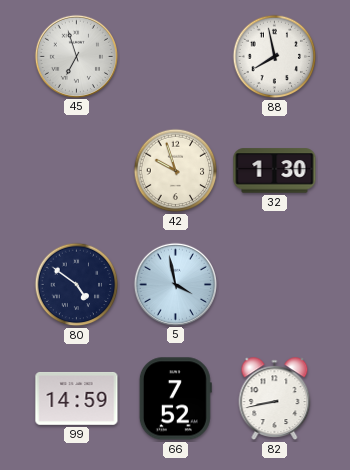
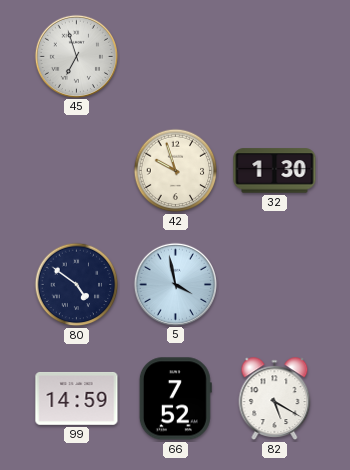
88: 7:58 -> none (275, 57)
82: 8:43 -> 5:20 (275, 399)
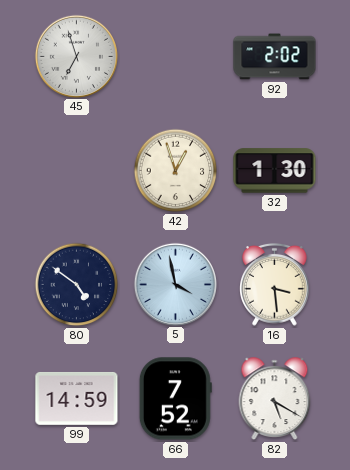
92: none -> 2:02 (275, 57)
42: 9:57 -> 12:57 (176, 171)
16: none -> 3:29 (275, 284)
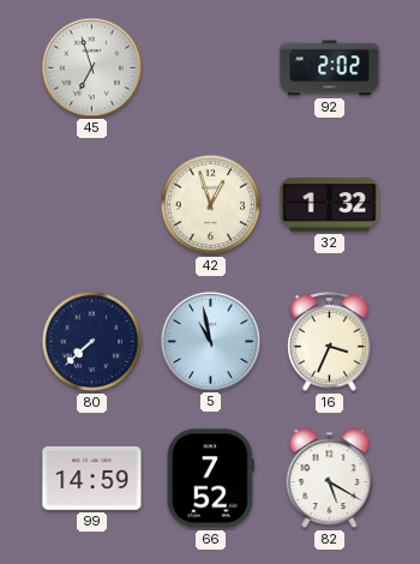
32: 1:30 -> 1:32 (330, 205)
80: 4:51 -> 7:38 (92, 342)
5: 3:58 -> 10:58 (210, 341)
16: 3:29 -> 3:34 (330, 341)
